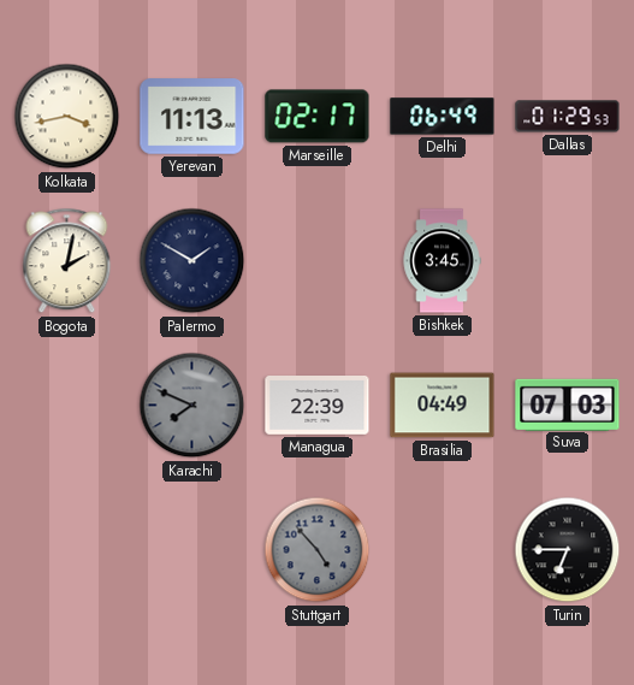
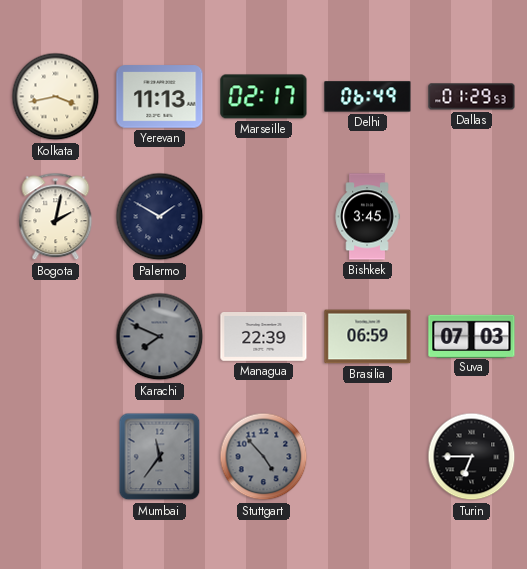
Brasilia: 04:49 -> 06:59 (368, 337)
Mumbai: none -> 11:36 (160, 457)
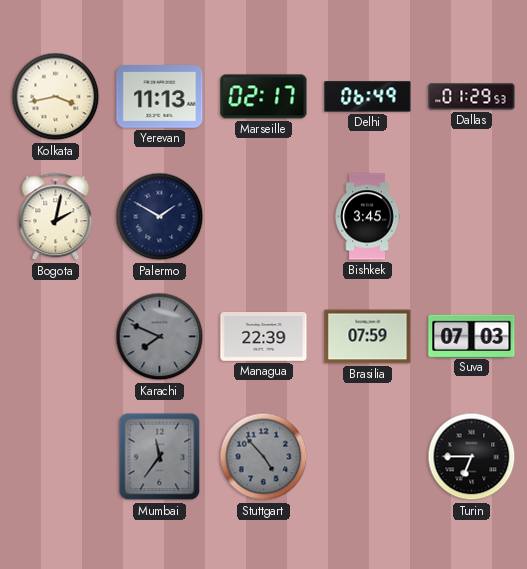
Brasilia: 06:59 -> 07:59 (368, 337)
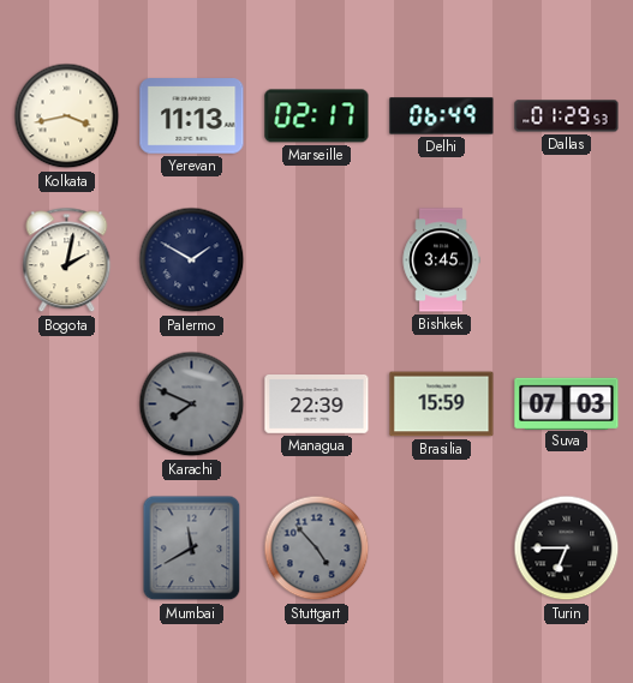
Brasilia: 07:59 -> 15:59 (442, 405)
Mumbai: 11:36 -> 11:40 (192, 549)
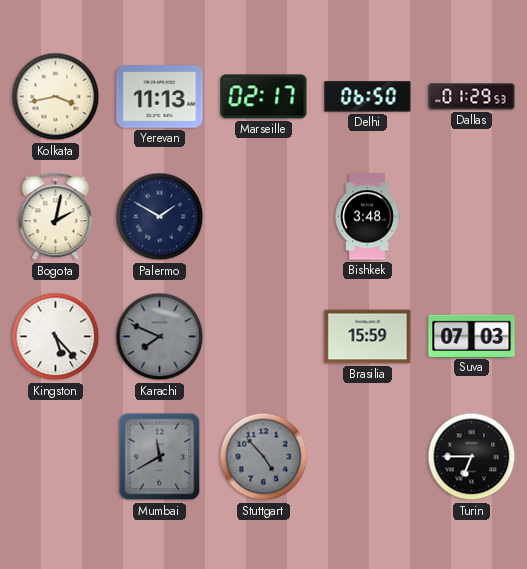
Delhi: 06:49 -> 06:50 (368, 97)
Bishkek: 3:45 -> 3:48 (367, 217)
Kingston: none -> 5:23 (56, 337)
Managua: 22:39 -> none (317, 405)
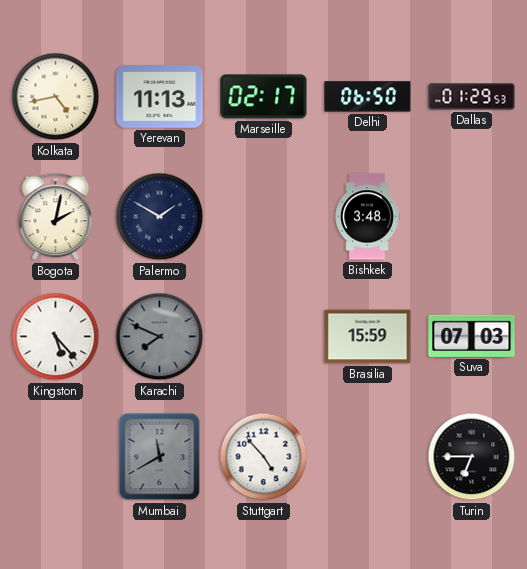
Kolkata: 3:43 -> 4:43 (56, 97)
Stuttgart dial: grey -> white (264, 457)
